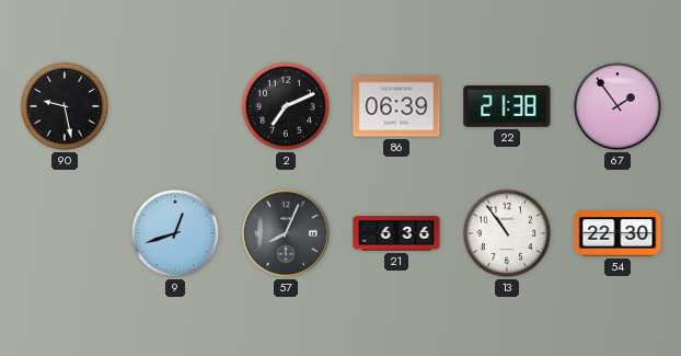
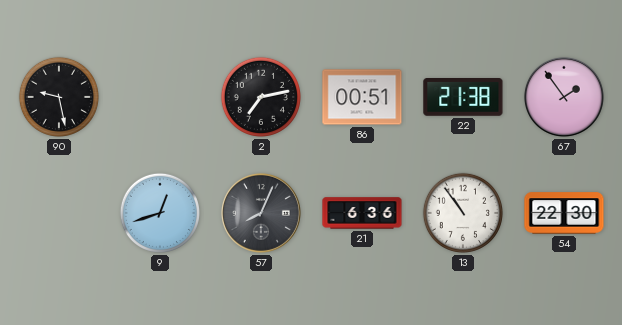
2: 7:11 -> 7:13 (261, 97)
86: 06:39 -> 00:51 (362, 97)
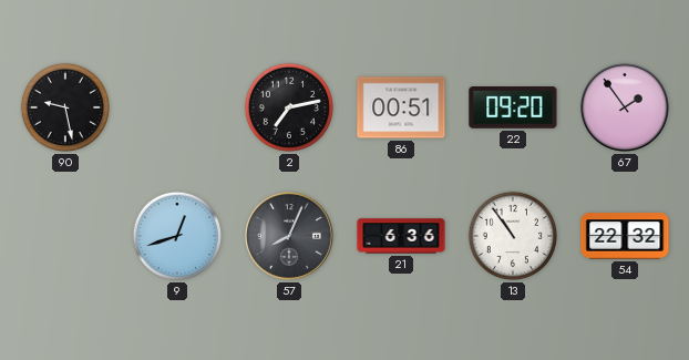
22: 21:38 -> 09:20 (513, 109)
54: 22:30 -> 22:32 (625, 236)
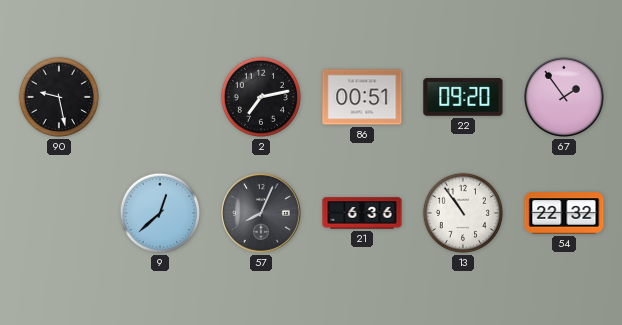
9: 12:42 -> 12:38 (160, 213)
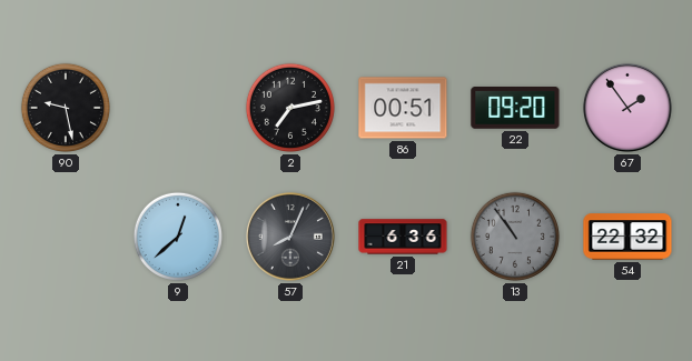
13 dial: white -> grey (515, 237)
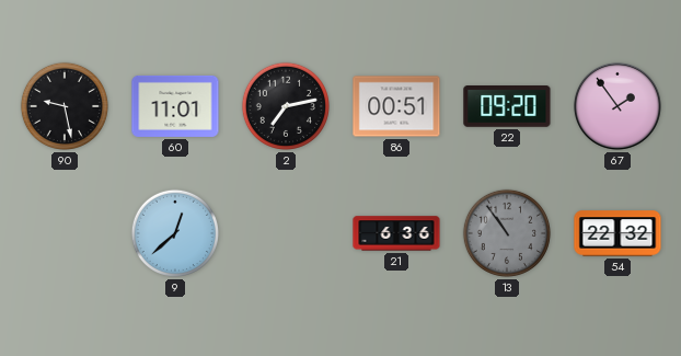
60: none -> 11:01 (175, 106)
57: 8:04 -> none (290, 237)
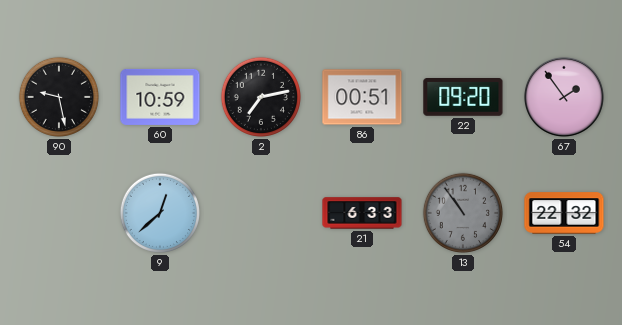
60: 11:01 -> 10:59 (160, 97)
21: 6:36 -> 6:33 (362, 213)
